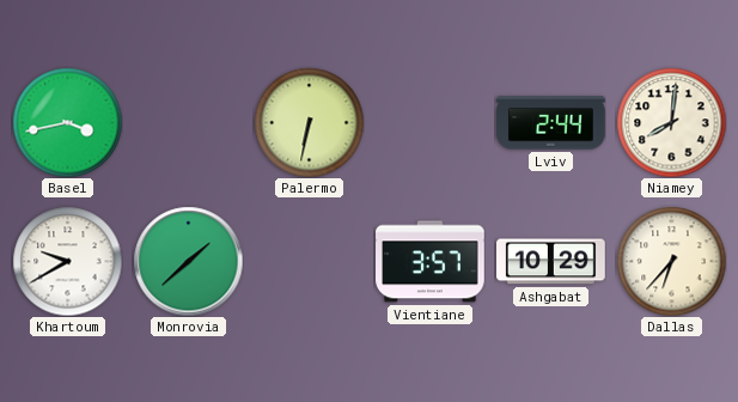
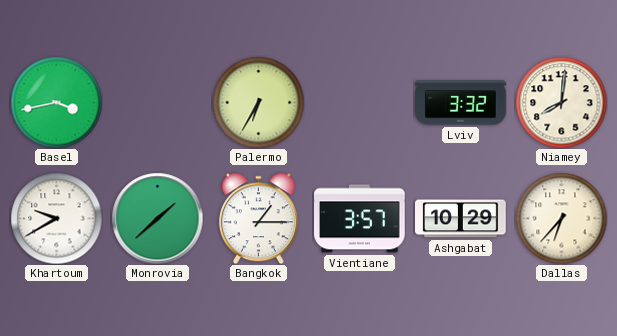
Palermo: 6:32 -> 6:35 (258, 102)
Lviv: 2:44 -> 3:32 (461, 103)
Bangkok: none -> 1:15 (258, 218)
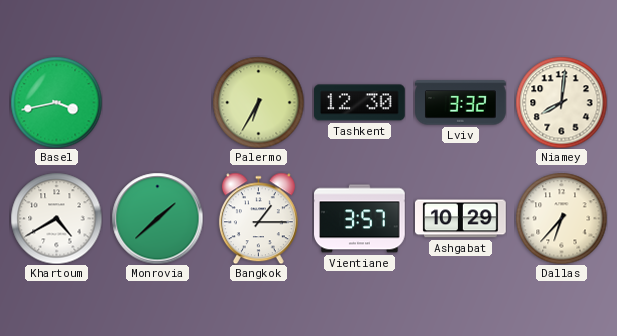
Tashkent: none -> 12:30 (360, 103)
Khartoum: 9:40 -> 4:40 (56, 218)
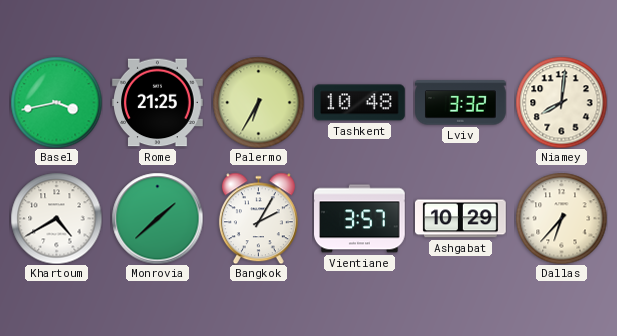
Rome: none -> 21:25 (158, 103)
Tashkent: 12:30 -> 10:48 (360, 103)
Bangkok: 1:15 -> 2:05 (258, 218)
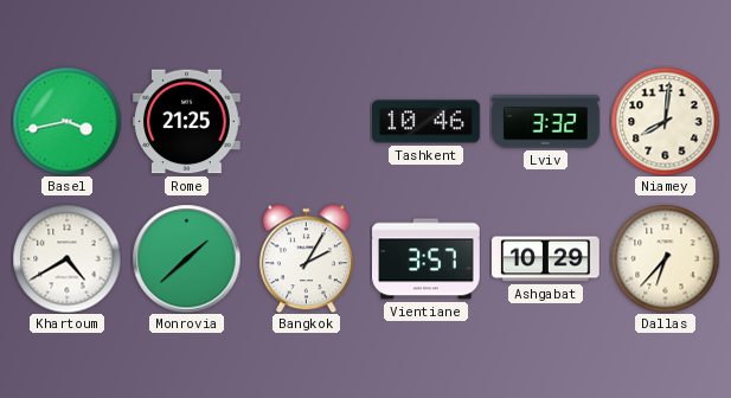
Palermo: 6:35 -> none (258, 102)
Tashkent: 10:48 -> 10:46 (427, 122)
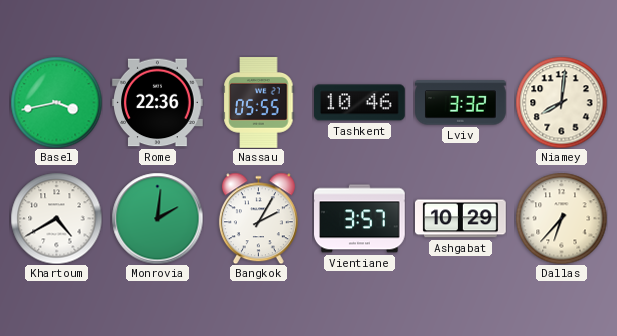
Rome: 21:25 -> 22:36 (158, 103)
Nassau: none -> 05:55 (259, 103)
Monrovia: 1:38 -> 2:01 (157, 218)
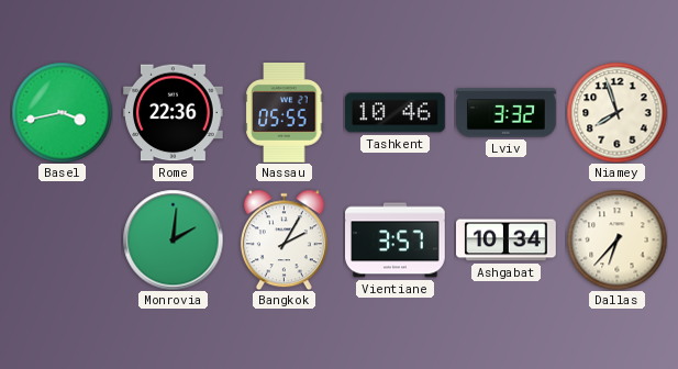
Niamey: 8:01 -> 7:57 (616, 112)
Khartoum: 4:40 -> none (56, 218)
Ashgabat: 10:29 -> 10:34 (507, 241)
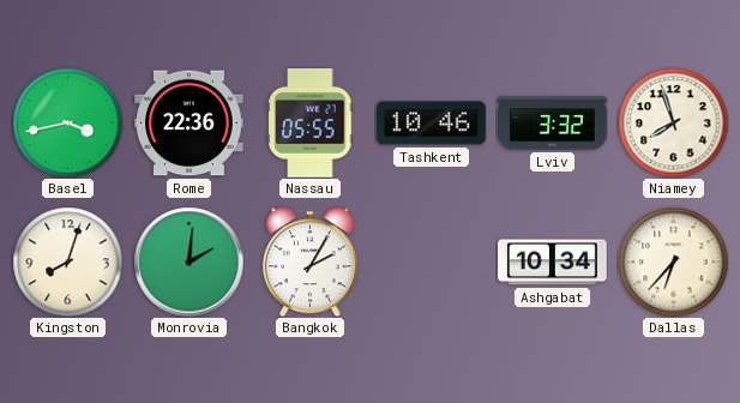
Kingston: none -> 8:03 (67, 261)
Vientiane: 3:57 -> none (396, 241)
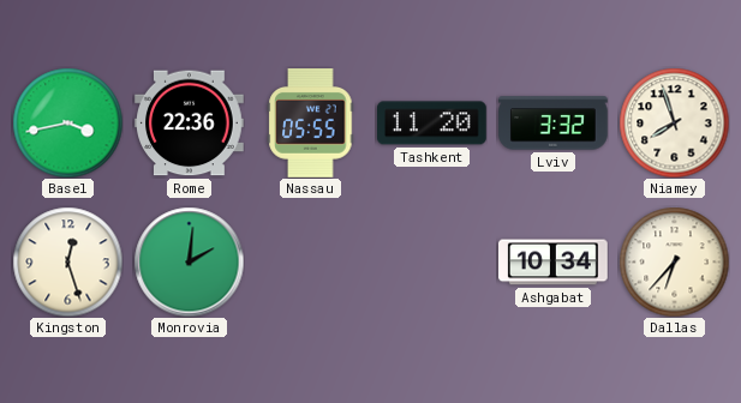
Tashkent: 10:46 -> 11:20 (432, 124)
Kingston: 8:03 -> 12:27 (67, 261)
Bangkok: 2:05 -> none (309, 261)
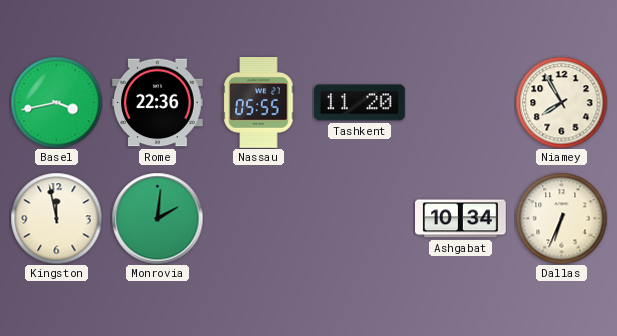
Lviv: 3:32 -> none (554, 124)
Niamey: 7:57 -> 7:55 (561, 102)
Kingston: 12:27 -> 11:58 (56, 218)
Dallas: 6:37 -> 6:34 (561, 218)
